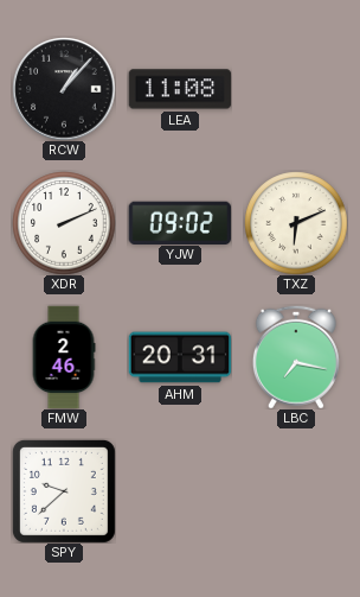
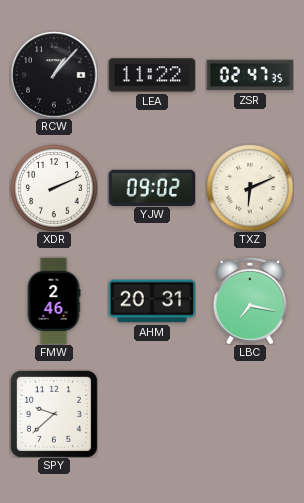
LEA: 11:08 -> 11:22 (152, 75)
ZSR: none -> 02:47 (250, 75)
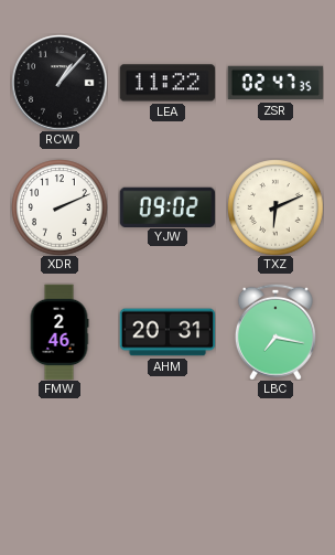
SPY: 9:38 -> none (54, 414)
